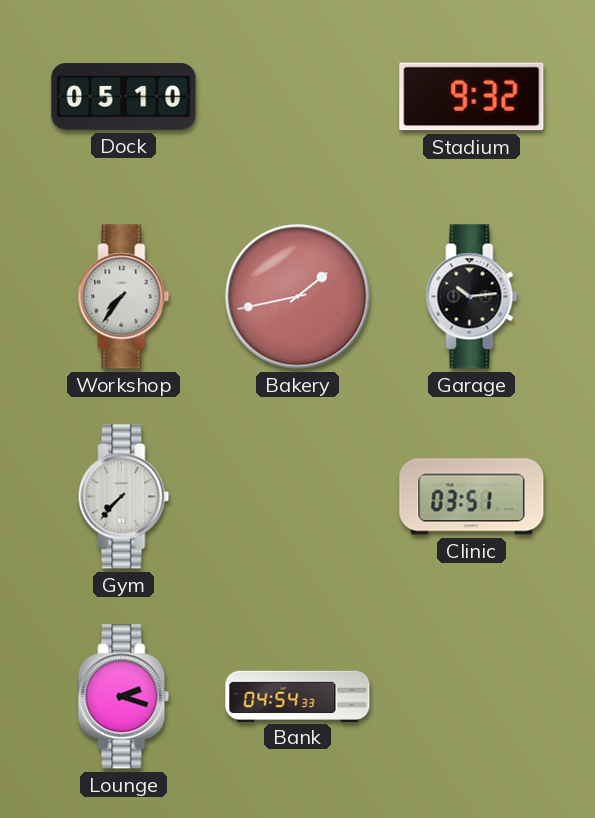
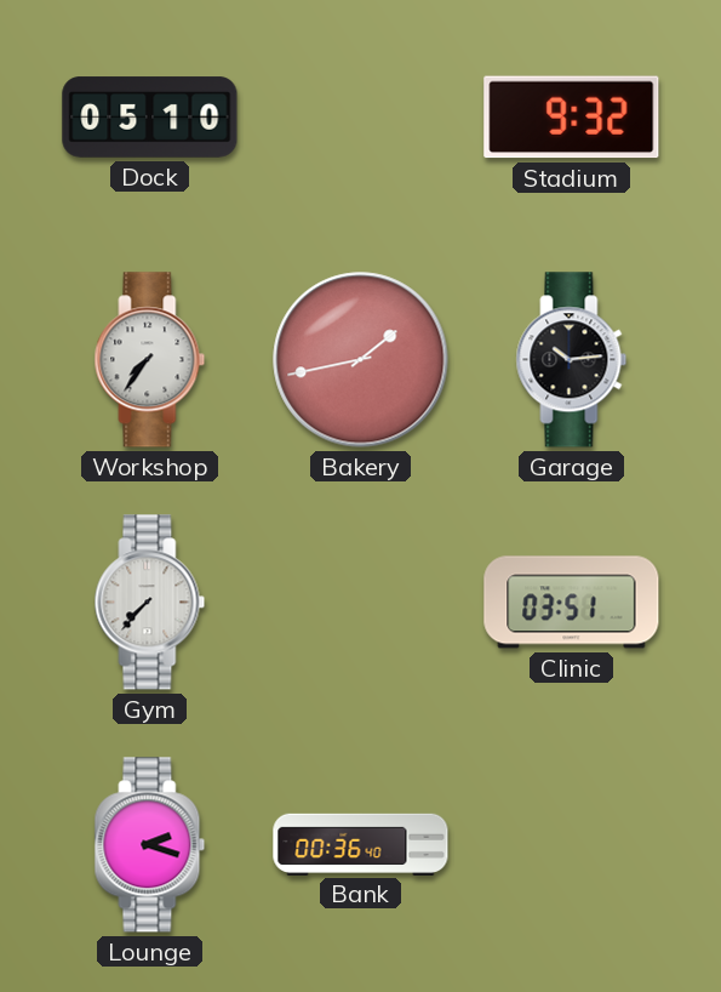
Bank: 04:54 -> 00:36 (361, 844)
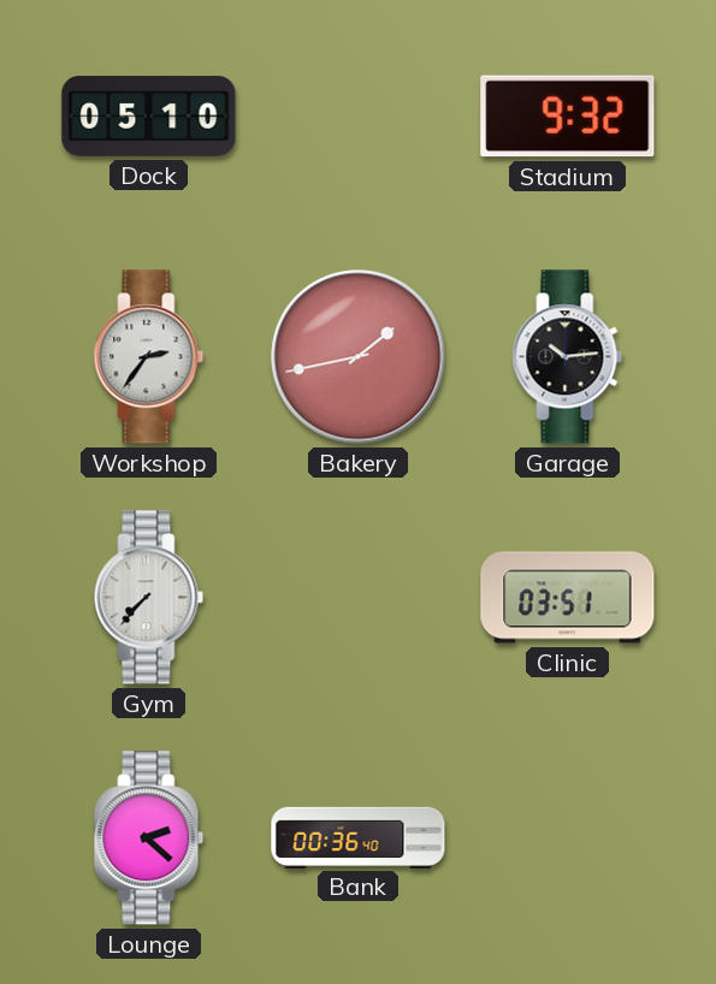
Workshop: 7:36 -> 2:36 (149, 357)
Lounge: 2:18 -> 2:22 (149, 838)
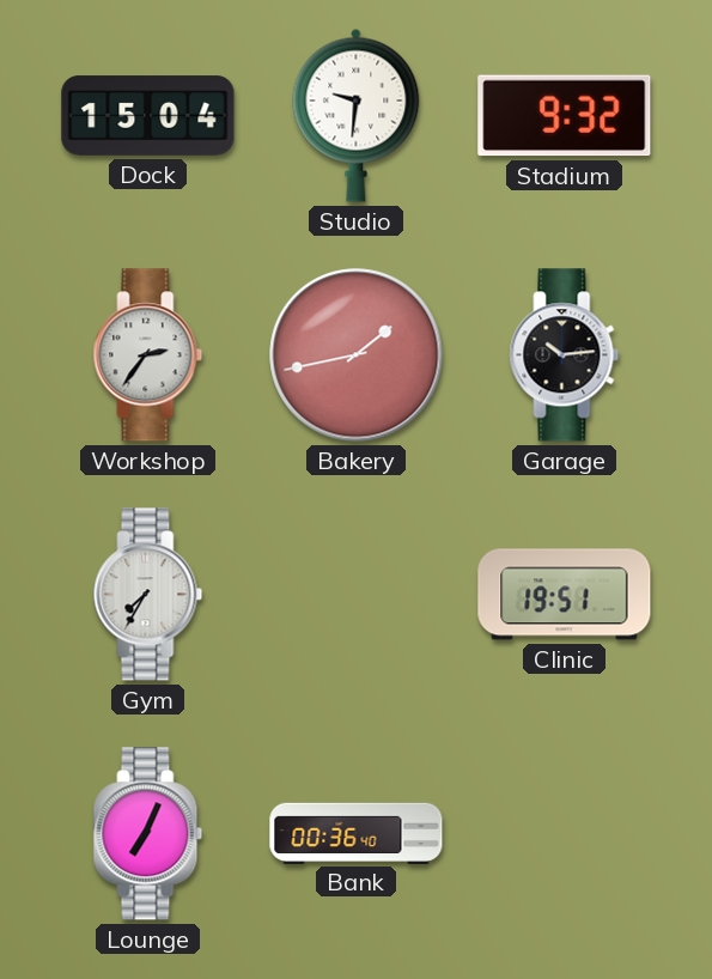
Dock: 05:10 -> 15:04 (148, 116)
Studio: none -> 9:31 (357, 115)
Gym: 7:37 -> 7:35 (148, 595)
Clinic: 03:51 -> 19:51 (565, 595)
Lounge: 2:22 -> 7:04 (148, 834)
